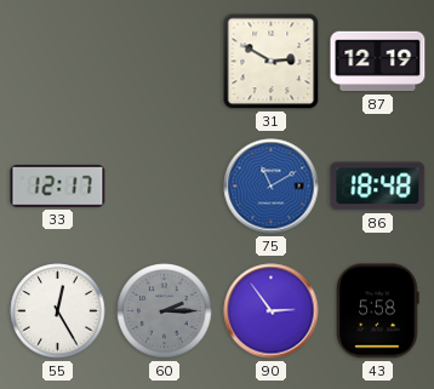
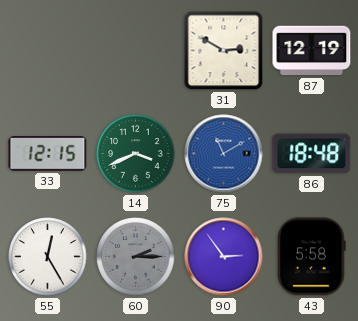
33: 12:17 -> 12:15 (48, 154)
14: none -> 3:41 (136, 154)
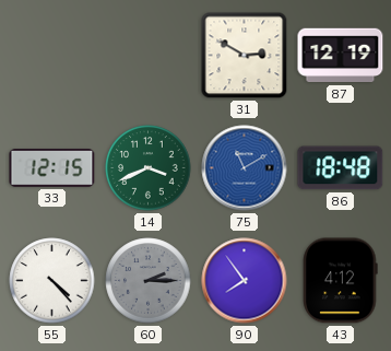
55: 12:25 -> 4:23 (52, 281)
90: 2:54 -> 7:54 (245, 281)
43: 5:58 -> 4:12 (341, 281)
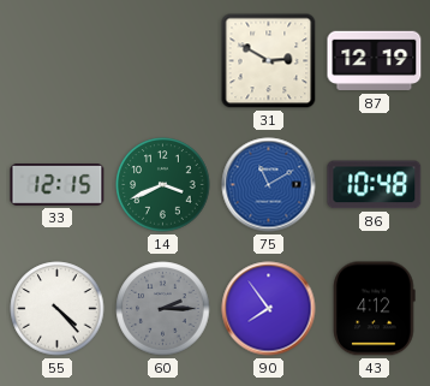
86: 18:48 -> 10:48 (375, 185)
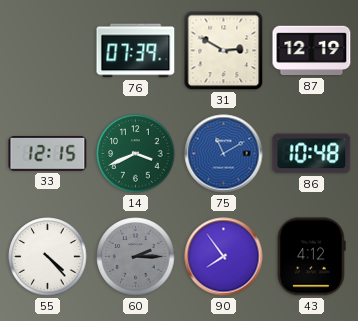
76: none -> 07:39 (136, 51)
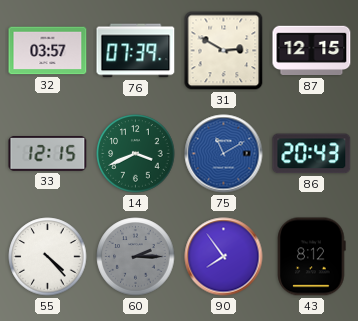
32: none -> 03:57 (48, 51)
87: 12:19 -> 12:15 (312, 51)
86: 10:48 -> 20:43 (312, 154)
43: 4:12 -> 8:12 (312, 257)
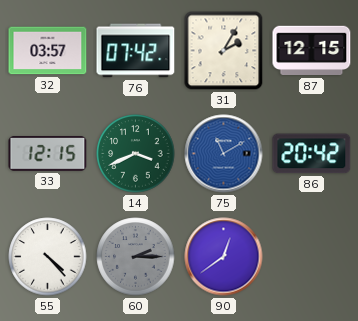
76: 07:39 -> 07:42 (136, 51)
31: 2:50 -> 2:05 (224, 51)
86: 20:43 -> 20:42 (312, 154)
90: 7:54 -> 12:39 (224, 257)
43: 8:12 -> none (312, 257)
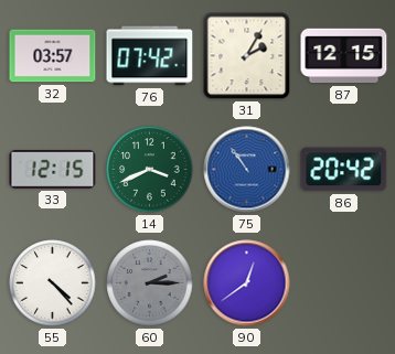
75: 11:10 -> 10:54 (247, 170)
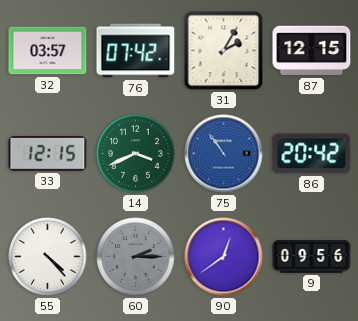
9: none -> 09:56 (312, 257)
